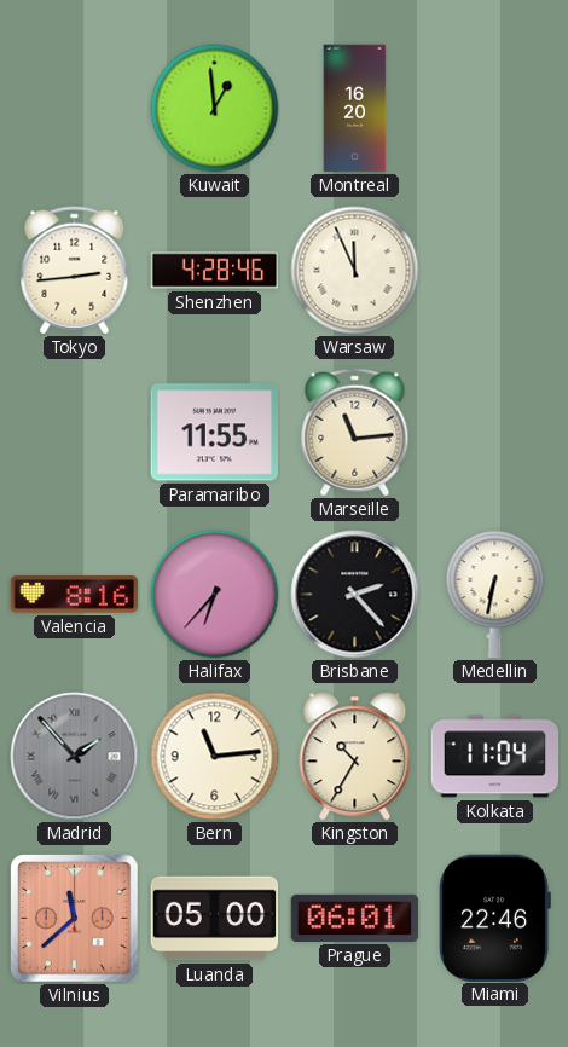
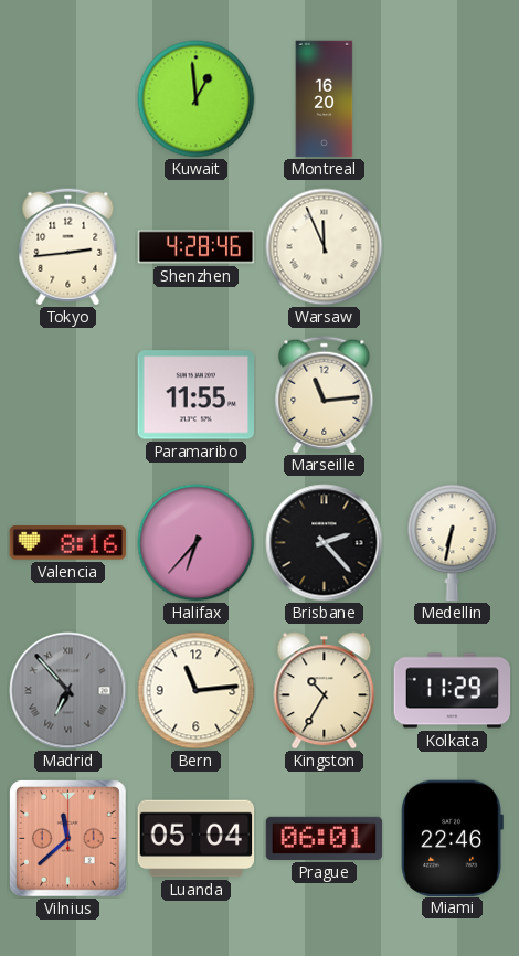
Madrid: 1:53 -> 6:53 (68, 691)
Kolkata: 11:04 -> 11:29 (453, 691)
Luanda: 05:00 -> 05:04 (197, 839)
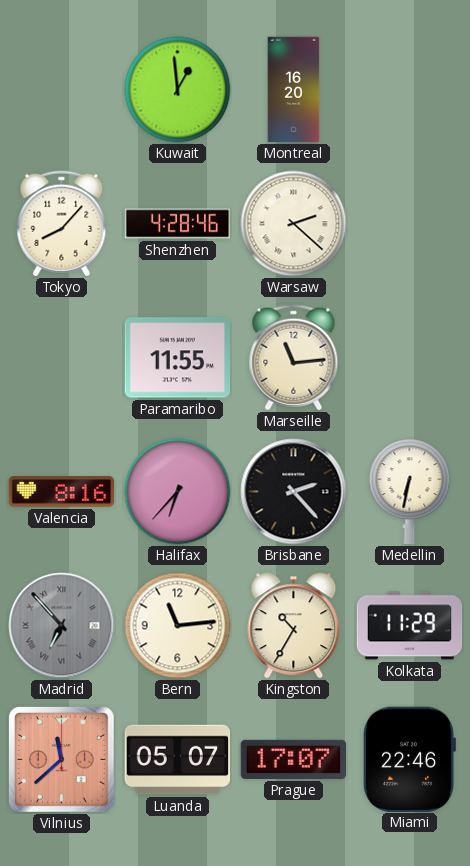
Tokyo: 2:44 -> 8:07 (62, 224)
Warsaw: 11:56 -> 2:22 (294, 224)
Luanda: 05:04 -> 05:07 (178, 760)
Prague: 06:01 -> 17:07 (294, 759)
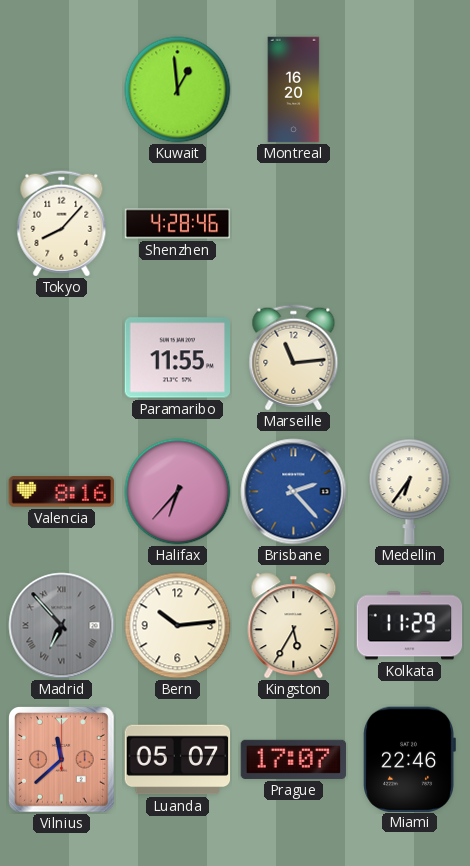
Warsaw: 2:22 -> none (294, 224)
Brisbane dial: black -> blue (294, 492)
Medellin: 6:32 -> 6:36 (410, 492)
Bern: 11:14 -> 10:14 (178, 626)
Kingston: 10:35 -> 5:35 (294, 626)
